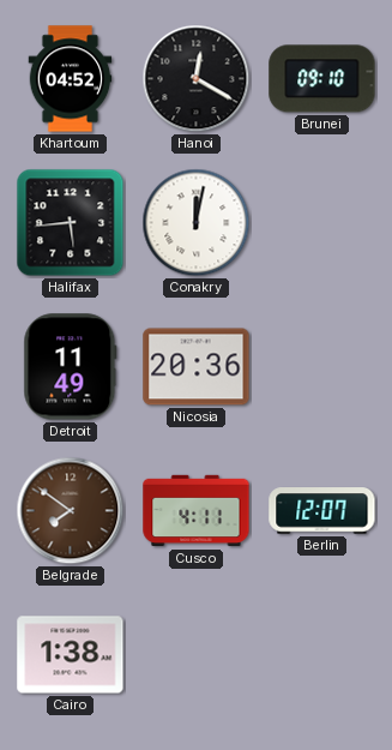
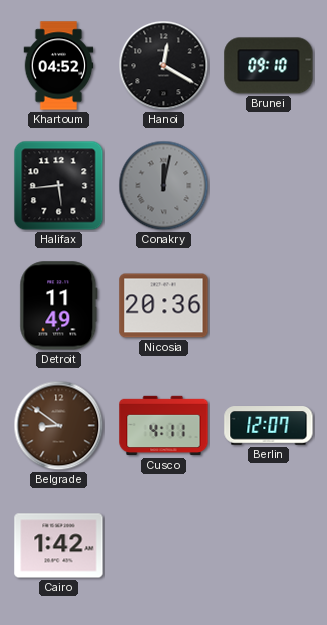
Conakry dial: white -> grey (164, 186)
Belgrade: 7:51 -> 8:51 (59, 426)
Cairo: 1:38 -> 1:42 (59, 546)
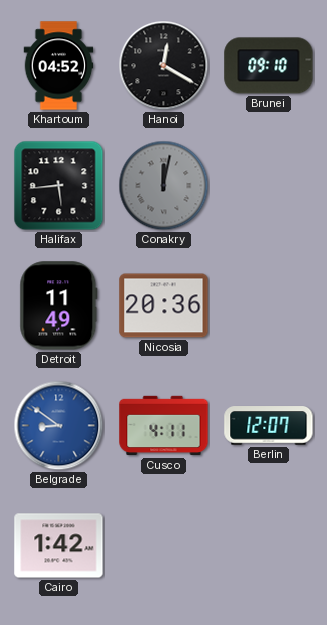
Belgrade dial: brown -> blue (59, 426)
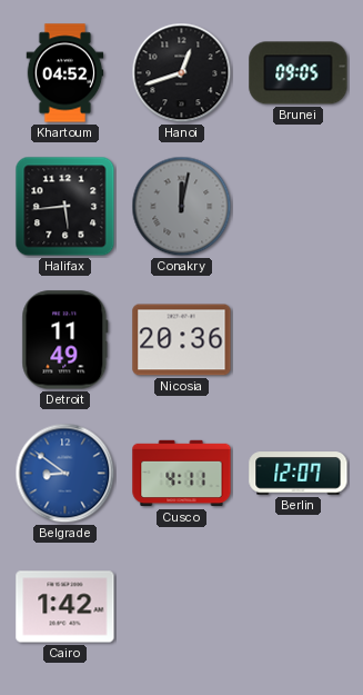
Hanoi: 12:20 -> 12:42 (182, 73)
Brunei: 09:10 -> 09:05 (299, 73)
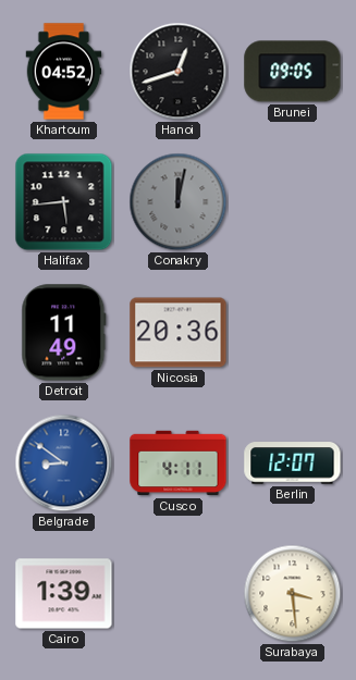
Cairo: 1:42 -> 1:39 (64, 594)
Surabaya: none -> 3:29 (293, 594)
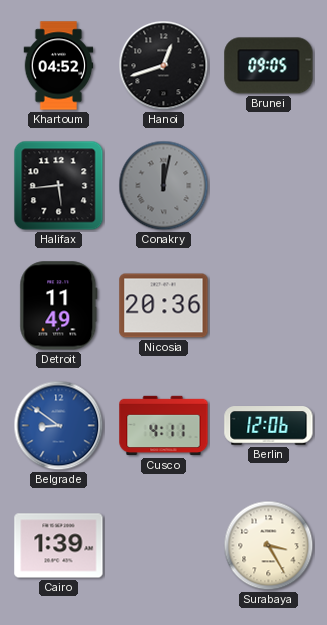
Berlin: 12:07 -> 12:06 (269, 426)
Surabaya: 3:29 -> 3:25 (269, 546)
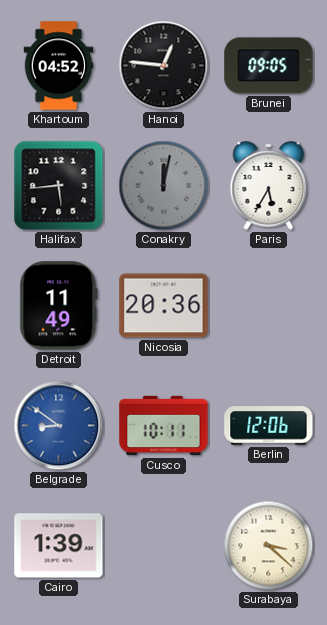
Hanoi: 12:42 -> 12:46 (164, 66)
Paris: none -> 5:35 (269, 186)
Cusco: 4:11 -> 10:11 (164, 426)
Surabaya: 3:25 -> 3:22 (269, 546)
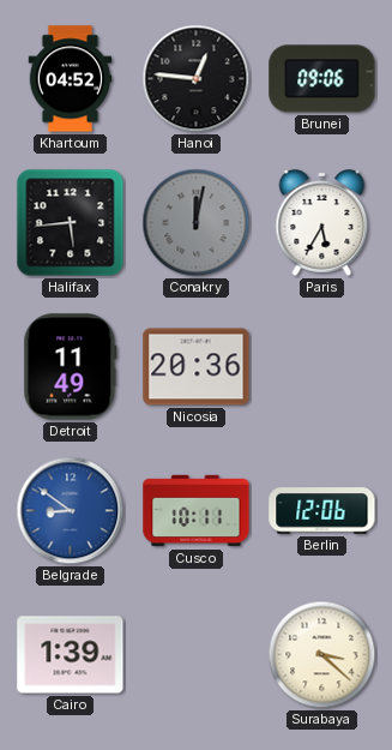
Brunei: 09:05 -> 09:06 (322, 79)
